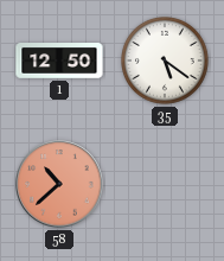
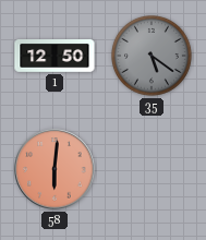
35 dial: white -> grey (153, 57)
58: 10:38 -> 6:01 (54, 169)
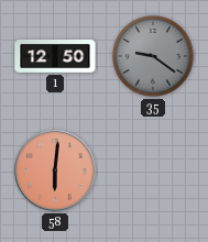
35: 5:21 -> 9:21 (154, 57)
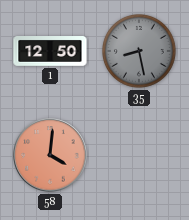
35: 9:21 -> 8:28 (140, 52)
58: 6:01 -> 4:01 (50, 155)
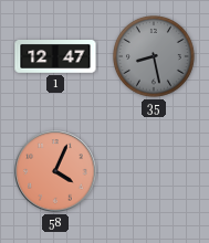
1: 12:50 -> 12:47 (55, 57)
58: 4:01 -> 4:04 (55, 171)
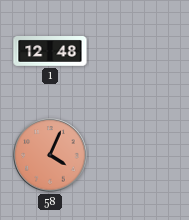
1: 12:47 -> 12:48 (50, 52)
35: 8:28 -> none (155, 57)
